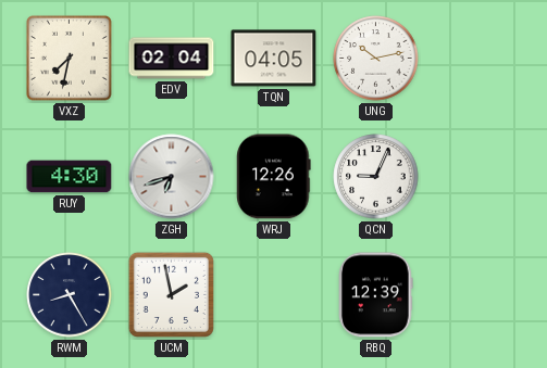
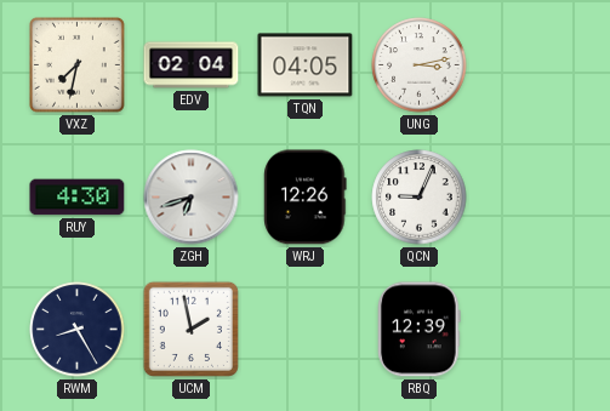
UNG: 10:13 -> 3:13 (420, 65)
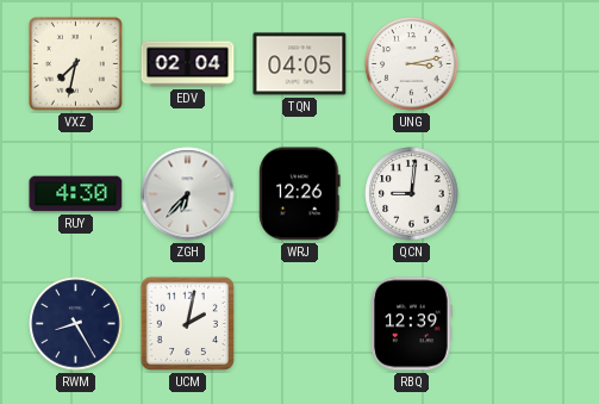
ZGH: 6:42 -> 6:37 (188, 194)
QCN: 9:04 -> 9:01 (412, 194)
UCM: 1:58 -> 2:02 (187, 323)
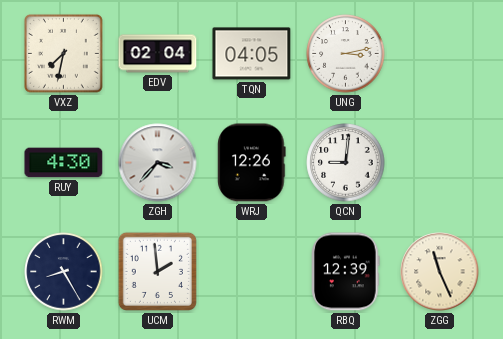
ZGH: 6:37 -> 3:37 (158, 163)
UCM: 2:02 -> 1:59 (157, 271)
ZGG: none -> 11:26 (440, 272)
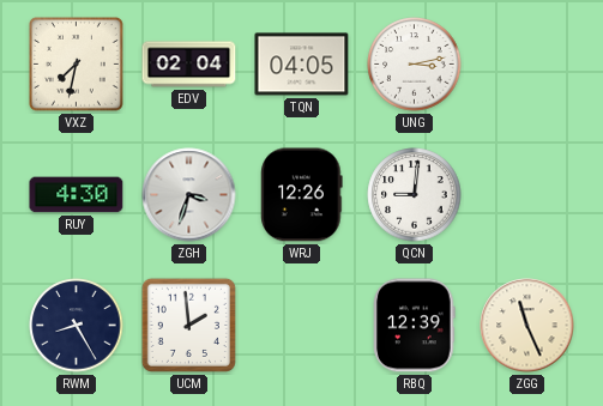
ZGH: 3:37 -> 3:33 (189, 195)
